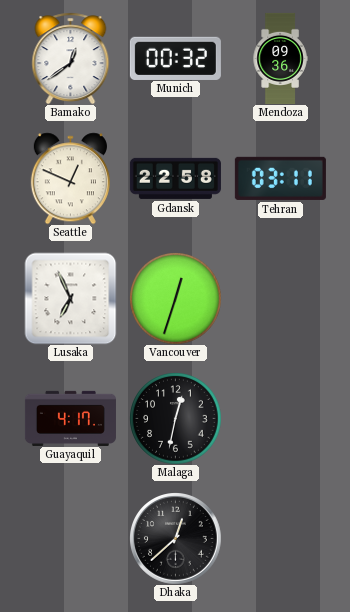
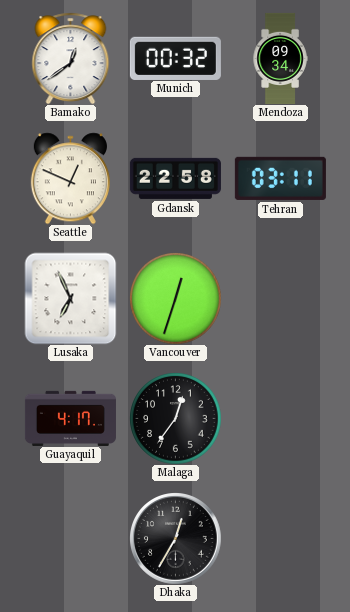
Mendoza: 09:36 -> 09:34 (280, 58)
Malaga: 12:32 -> 12:36 (175, 418)
Dhaka: 12:38 -> 12:35 (176, 539)
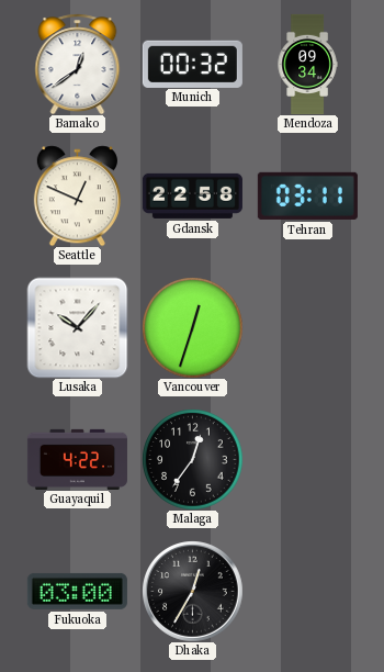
Lusaka: 6:56 -> 10:07 (77, 327)
Guayaquil: 4:17 -> 4:22 (77, 459)
Fukuoka: none -> 03:00 (77, 591)
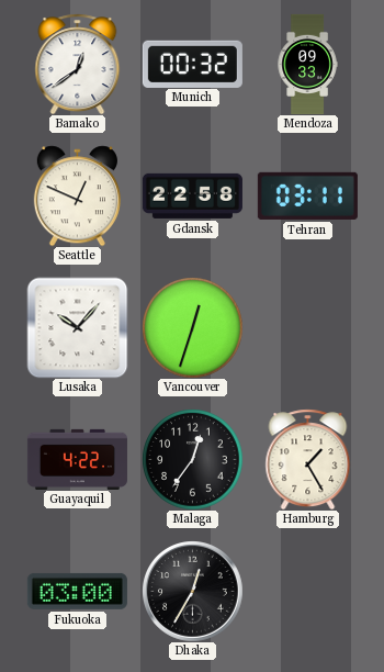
Mendoza: 09:34 -> 09:33 (307, 64)
Hamburg: none -> 1:25 (308, 459)
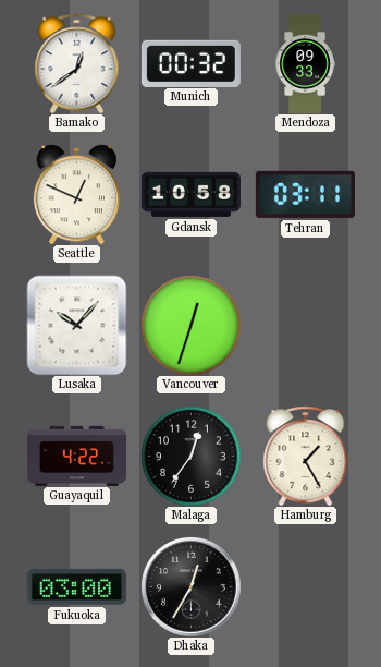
Gdansk: 22:58 -> 10:58 (190, 194)
